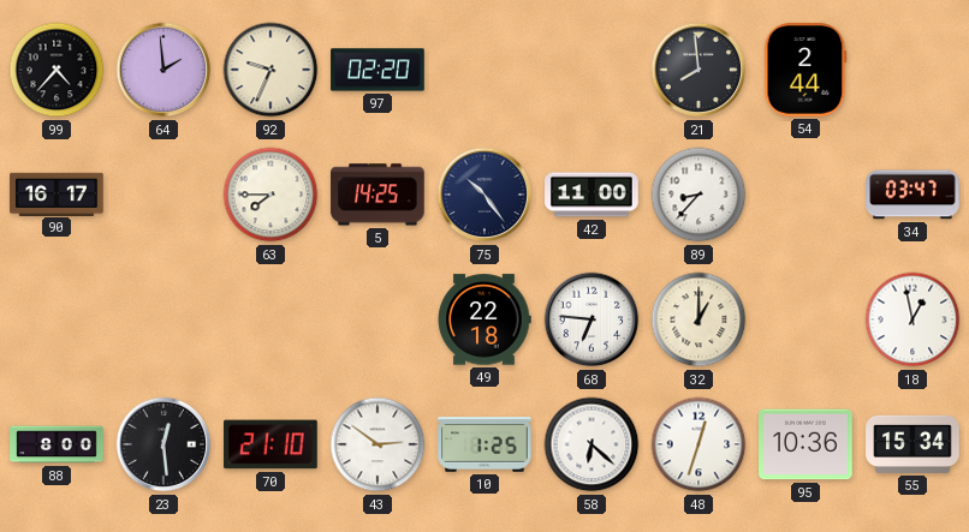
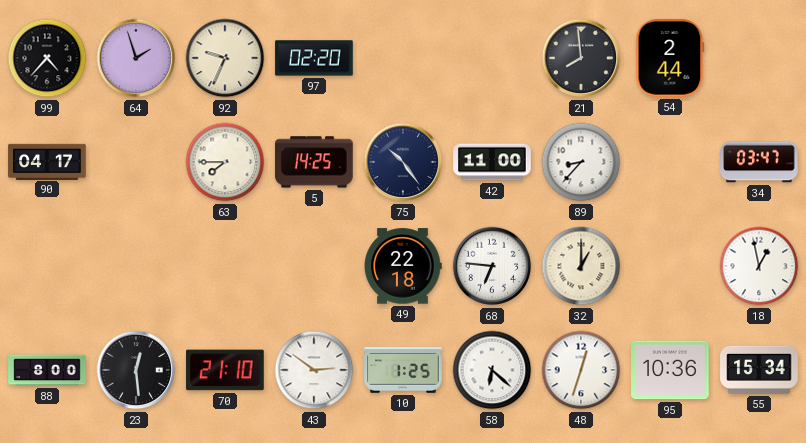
64: 1:59 -> 1:57 (136, 58)
90: 16:17 -> 04:17 (47, 161)
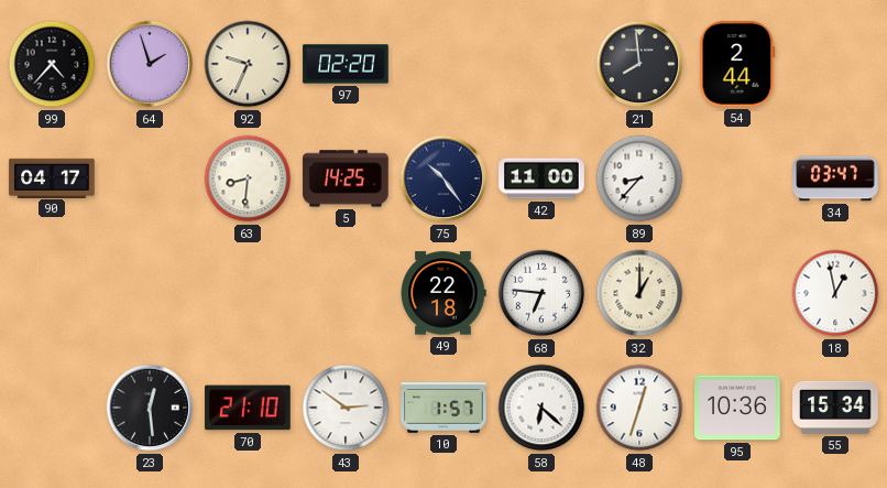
63: 7:45 -> 8:31 (248, 178)
88: 8:00 -> none (47, 370)
10: 1:25 -> 1:57 (443, 408)
